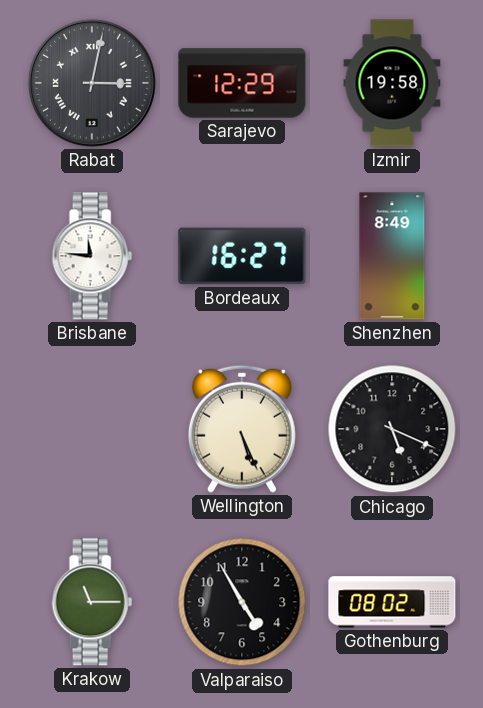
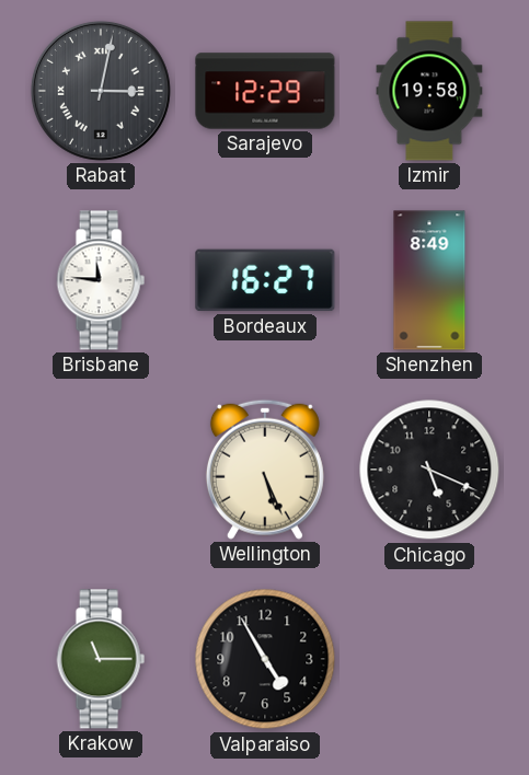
Gothenburg: 08:02 -> none (392, 602)
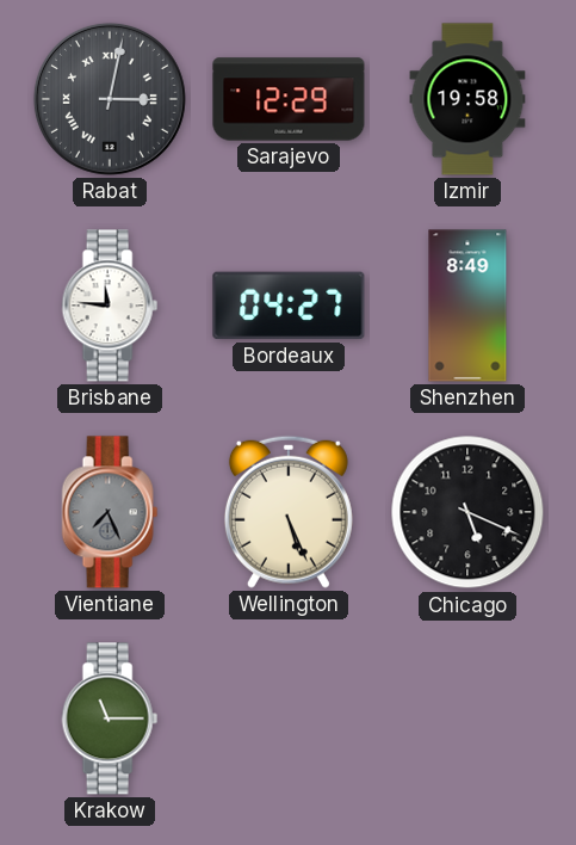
Bordeaux: 16:27 -> 04:27 (289, 306)
Vientiane: none -> 7:26 (110, 512)
Valparaiso: 4:55 -> none (265, 659)
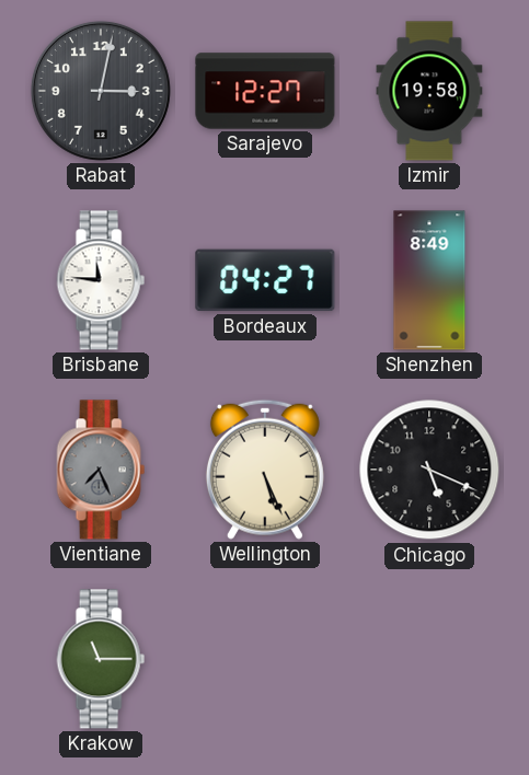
Rabat numerals: Roman -> Arabic (101, 91)
Sarajevo: 12:29 -> 12:27 (265, 91)
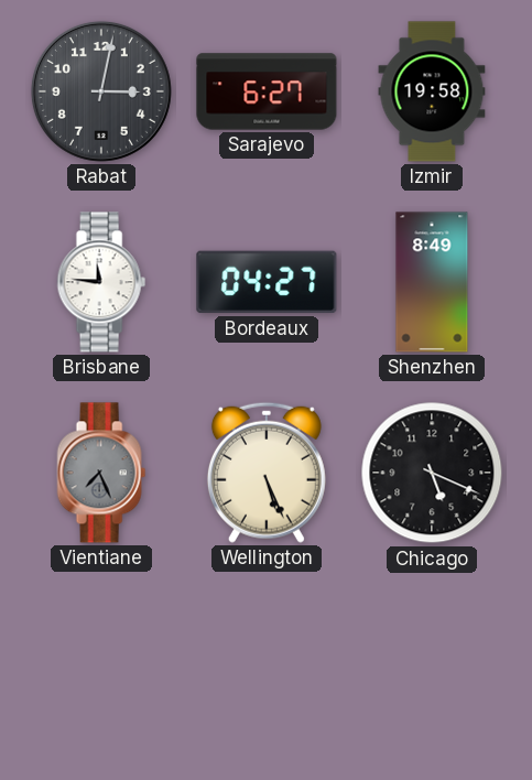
Sarajevo: 12:27 -> 6:27 (267, 91)
Krakow: 11:15 -> none (101, 659)
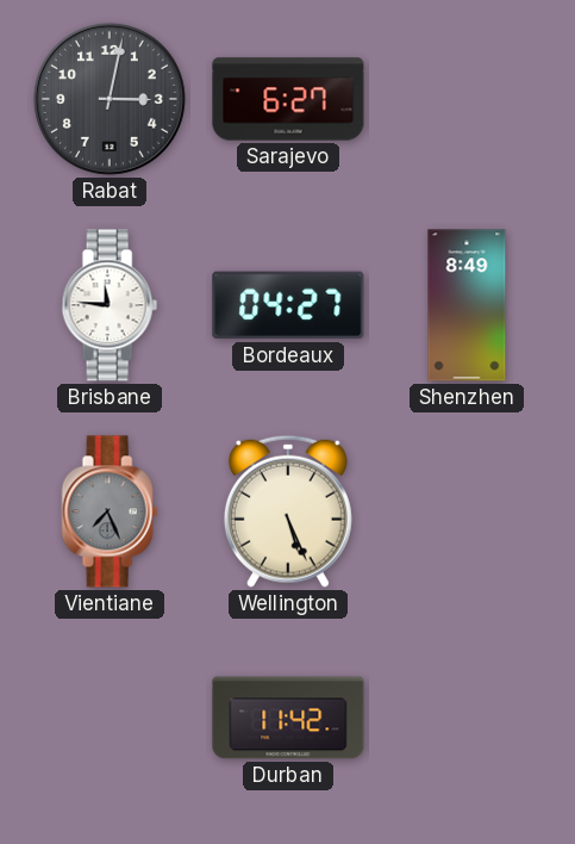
Izmir: 19:58 -> none (432, 91)
Chicago: 5:19 -> none (432, 473)
Durban: none -> 11:42 (288, 718)
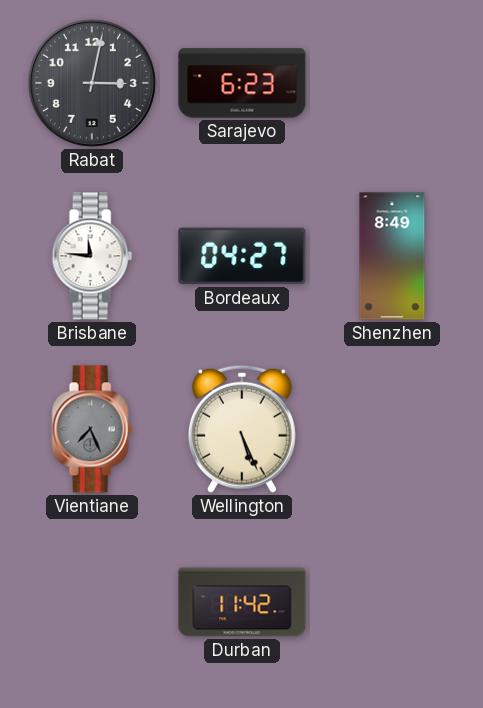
Sarajevo: 6:27 -> 6:23 (242, 83)
